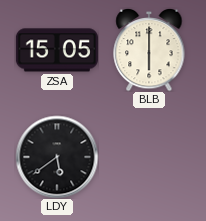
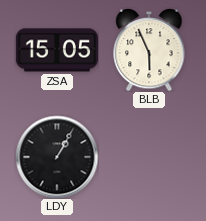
BLB: 6:00 -> 5:56 (149, 50)
LDY: 5:39 -> 1:05 (57, 157)
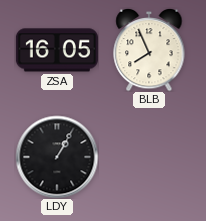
ZSA: 15:05 -> 16:05 (57, 50)
BLB: 5:56 -> 7:56 (149, 50)
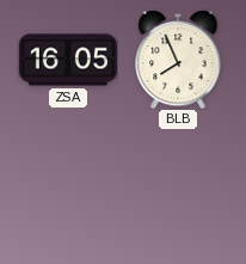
LDY: 1:05 -> none (57, 157)
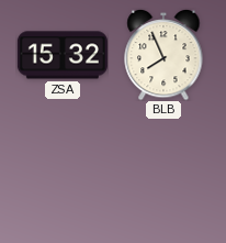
ZSA: 16:05 -> 15:32 (63, 55)
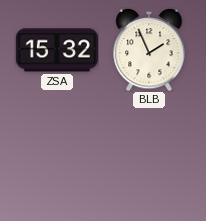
BLB: 7:56 -> 1:56 (149, 50)
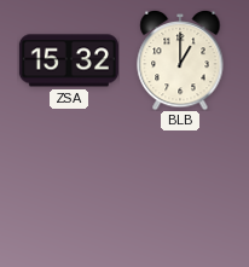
BLB: 1:56 -> 1:00 (180, 60)
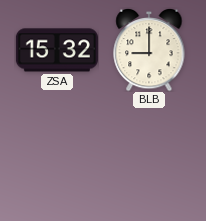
BLB: 1:00 -> 9:00 (149, 50)
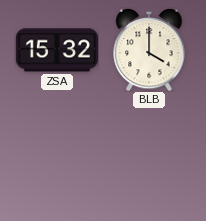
BLB: 9:00 -> 4:00 (149, 50)
